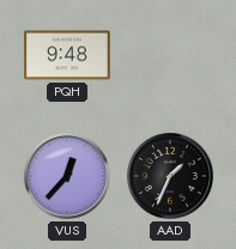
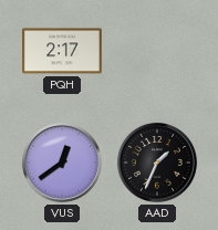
PQH: 9:48 -> 2:17 (62, 51)
VUS: 12:37 -> 12:39 (62, 163)
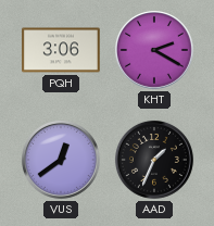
PQH: 2:17 -> 3:06 (61, 50)
KHT: none -> 2:20 (154, 50)
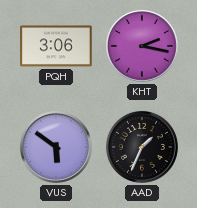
KHT: 2:20 -> 2:17 (142, 46)
VUS: 12:39 -> 5:51 (56, 147)
